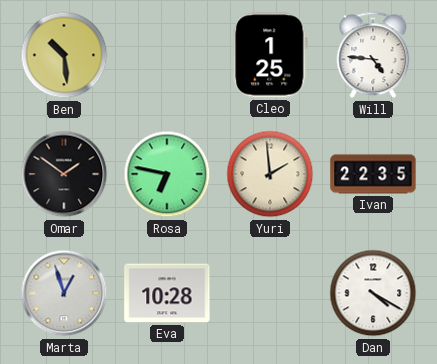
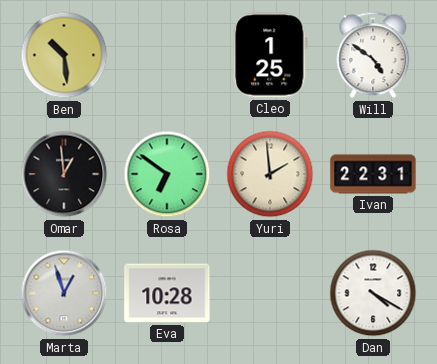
Will: 4:46 -> 4:51 (373, 55)
Omar: 1:51 -> 12:59 (64, 174)
Rosa: 6:47 -> 6:51 (167, 174)
Ivan: 22:35 -> 22:31 (373, 174)
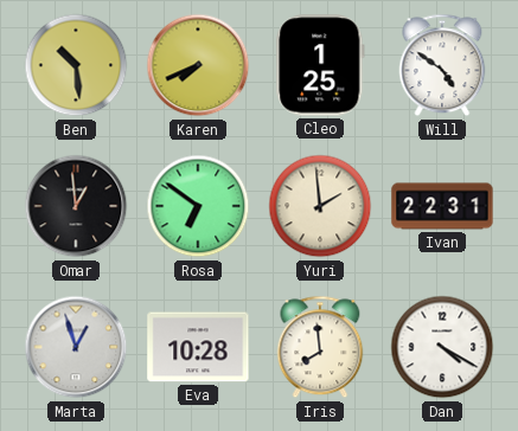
Karen: none -> 7:41 (198, 65)
Iris: none -> 7:59 (320, 347)
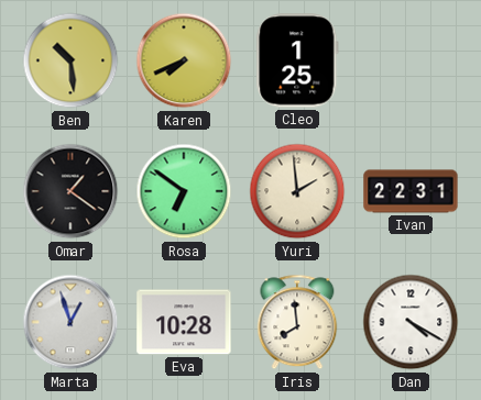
Will: 4:51 -> none (442, 65)
Omar: 12:59 -> 1:21 (70, 191)
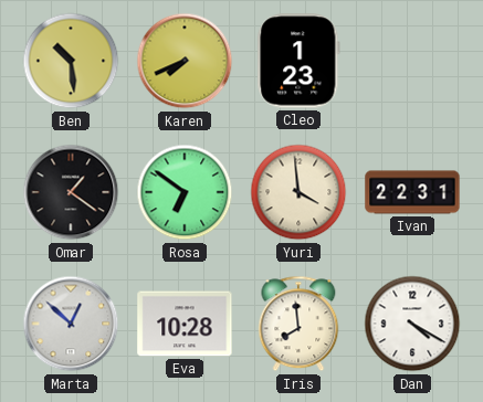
Cleo: 1:25 -> 1:23 (298, 61)
Yuri: 1:59 -> 3:59 (298, 192)
Marta: 12:57 -> 12:52 (71, 324)
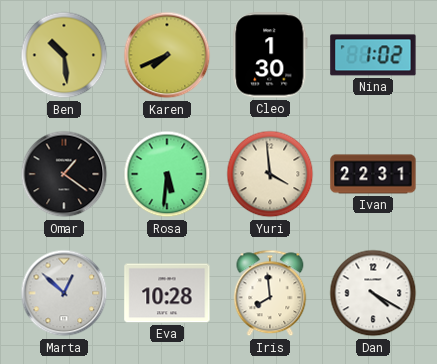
Cleo: 1:23 -> 1:30 (270, 55)
Nina: none -> 1:02 (373, 55)
Rosa: 6:51 -> 5:31 (167, 174)
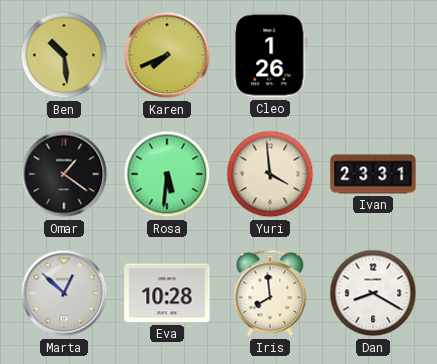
Cleo: 1:30 -> 1:26 (270, 55)
Nina: 1:02 -> none (373, 55)
Ivan: 22:31 -> 23:31 (373, 174)
Dan: 4:20 -> 8:20 (373, 293)
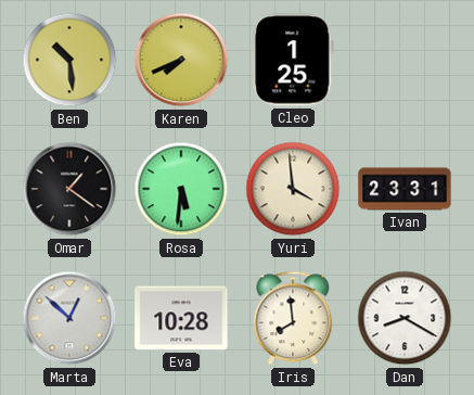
Cleo: 1:26 -> 1:25 (293, 60)
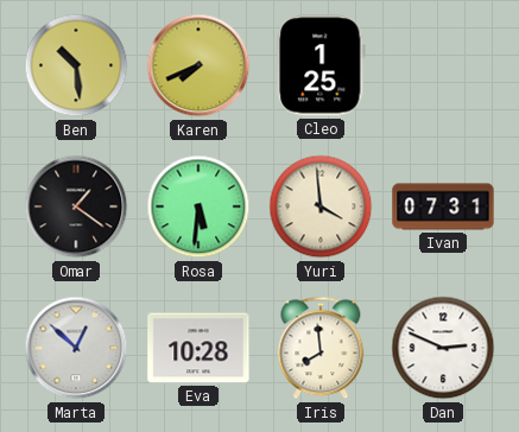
Ivan: 23:31 -> 07:31 (443, 207)
Dan: 8:20 -> 2:49 (443, 348)
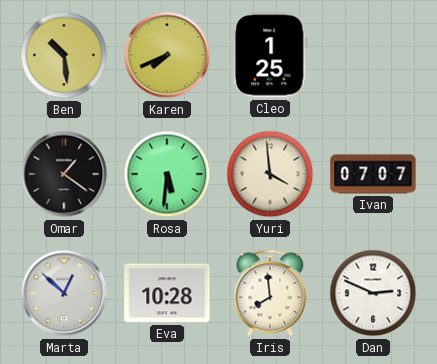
Ivan: 07:31 -> 07:07 (373, 174)
